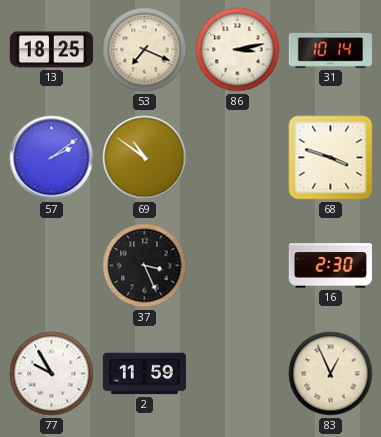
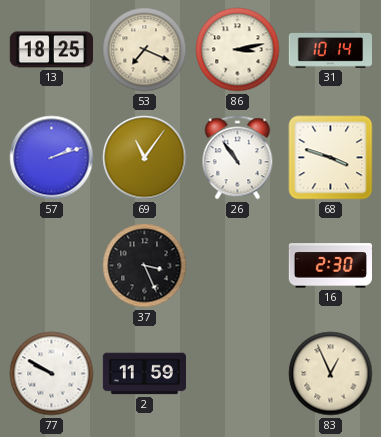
57: 2:09 -> 2:12 (52, 158)
69: 10:51 -> 11:06 (145, 158)
26: none -> 10:54 (238, 158)
77: 9:55 -> 9:50 (52, 374)
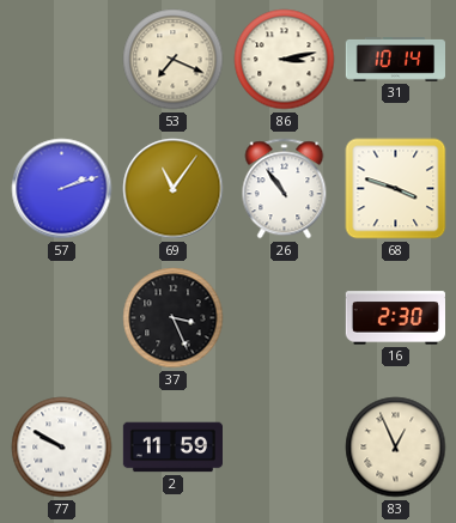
13: 18:25 -> none (51, 50)
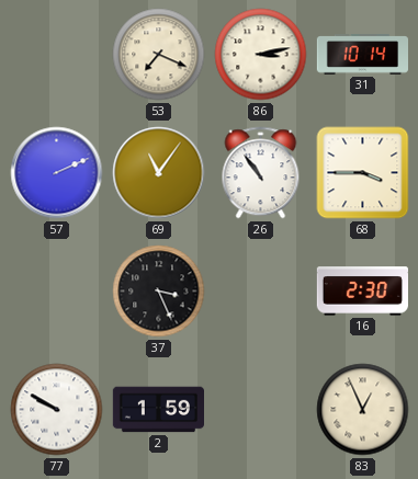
57: 2:12 -> 2:11 (57, 173)
68: 3:48 -> 3:45 (363, 173)
2: 11:59 -> 1:59 (158, 410)
